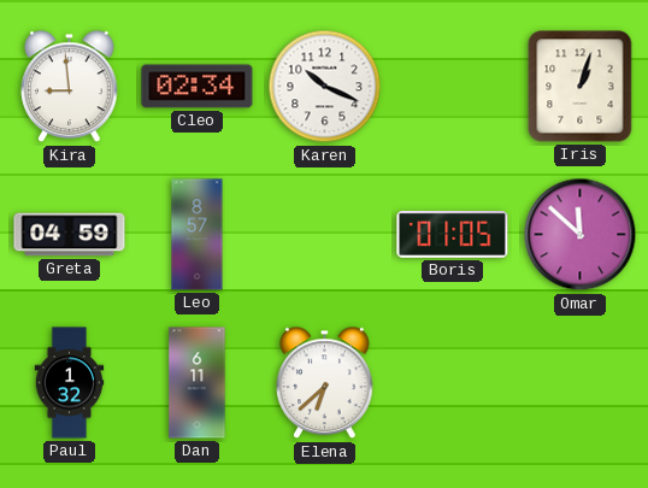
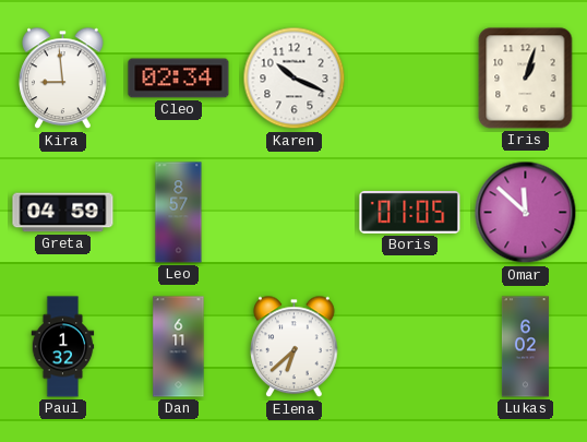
Lukas: none -> 6:02 (525, 347)
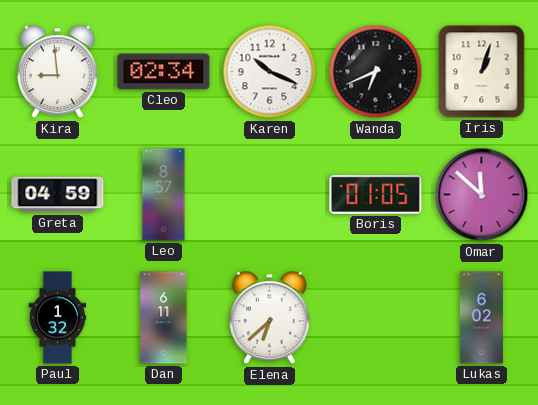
Wanda: none -> 6:41 (376, 72)
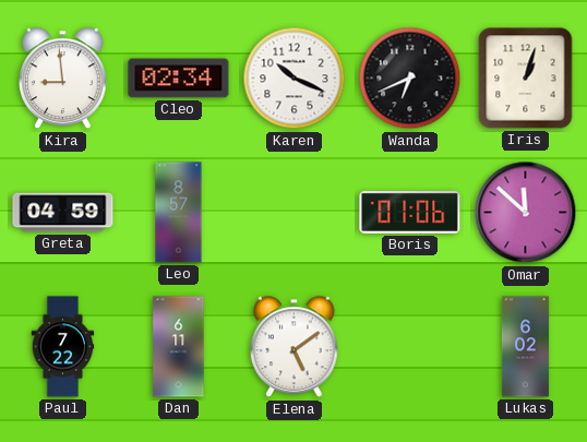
Boris: 01:05 -> 01:06 (410, 212)
Paul: 1:32 -> 7:22 (63, 347)
Elena: 6:38 -> 5:09 (295, 347)
